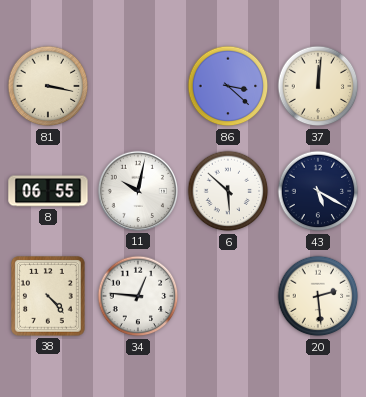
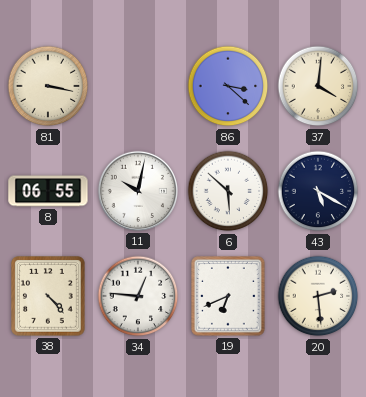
37: 12:01 -> 4:01 (318, 86)
19: none -> 6:41 (229, 296)
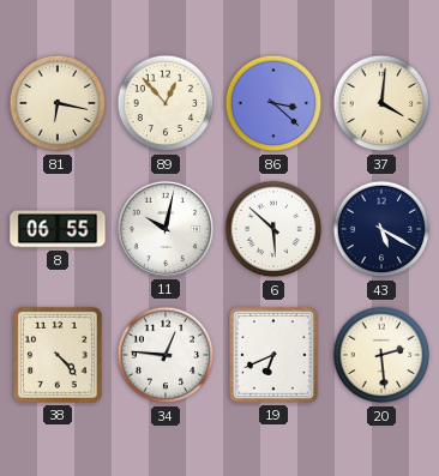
81: 3:17 -> 6:17 (58, 103)
89: none -> 12:53 (166, 103)
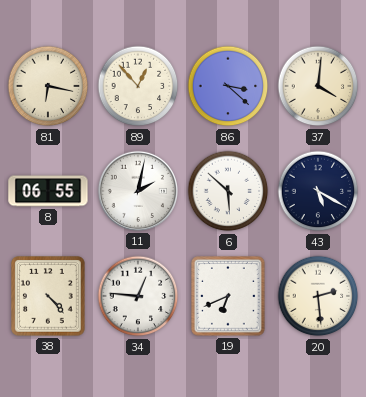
11: 10:02 -> 2:02 (138, 191)
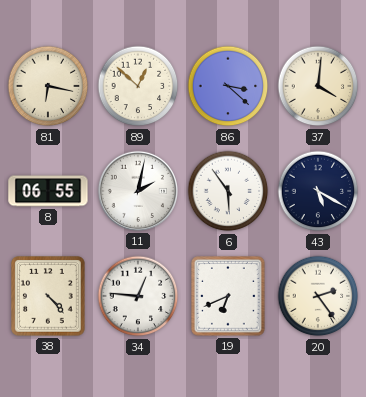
89: 12:53 -> 12:52 (138, 86)
6: 5:52 -> 5:54 (228, 191)
20: 2:29 -> 2:24 (318, 296)
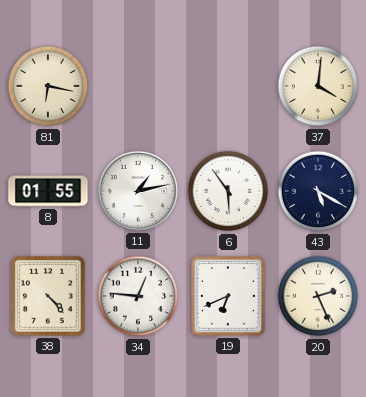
89: 12:52 -> none (138, 86)
86: 3:22 -> none (228, 86)
8: 06:55 -> 01:55 (48, 191)
11: 2:02 -> 1:13 (138, 191)
20: 2:24 -> 2:26 (318, 296)
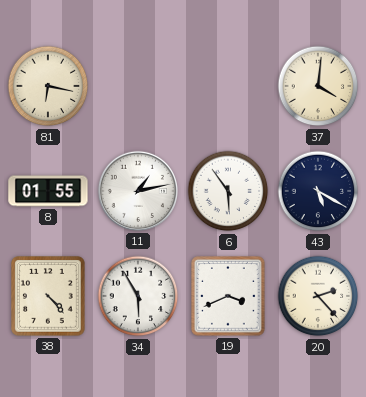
34: 12:46 -> 5:55 (138, 296)
19: 6:41 -> 3:41 (229, 296)
20: 2:26 -> 2:23 (318, 296)
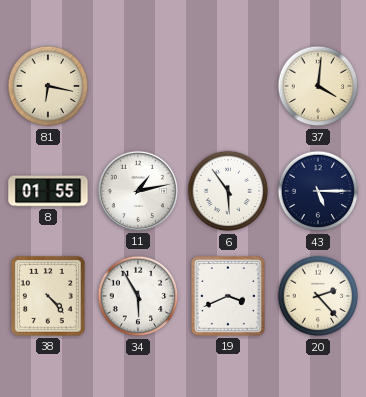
43: 5:20 -> 5:15 (318, 191)
